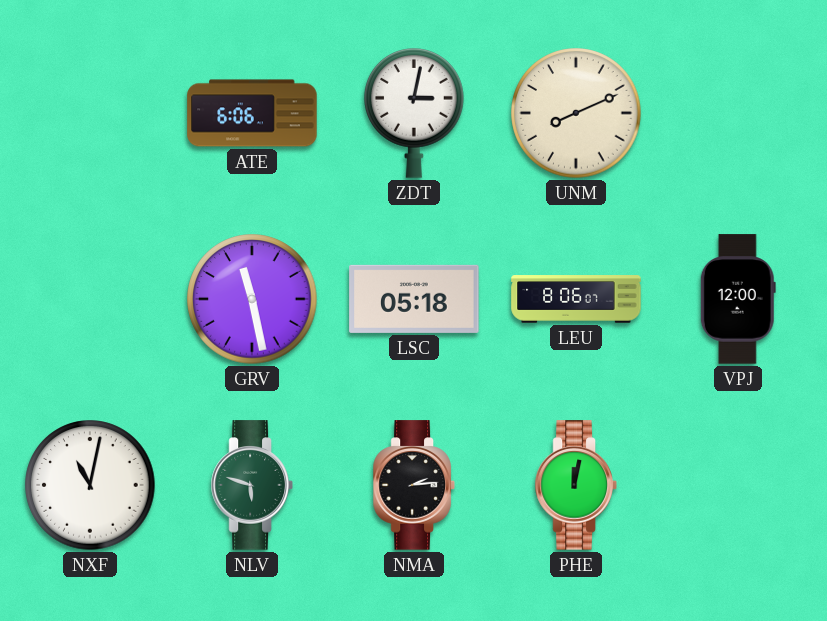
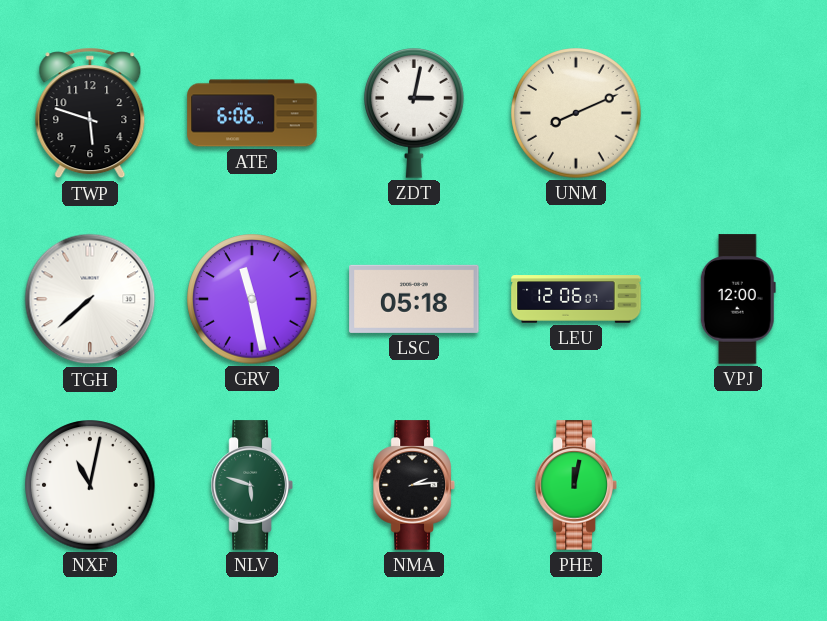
TWP: none -> 5:48 (90, 113)
TGH: none -> 7:38 (90, 299)
LEU: 8:06 -> 12:06 (576, 299)
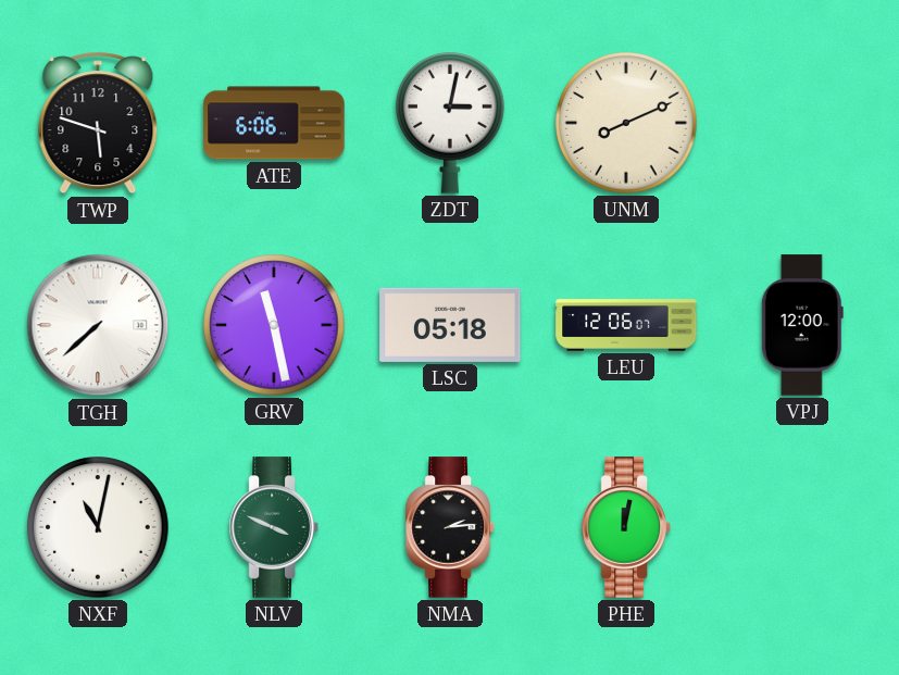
NLV: 5:48 -> 3:49 (274, 527)
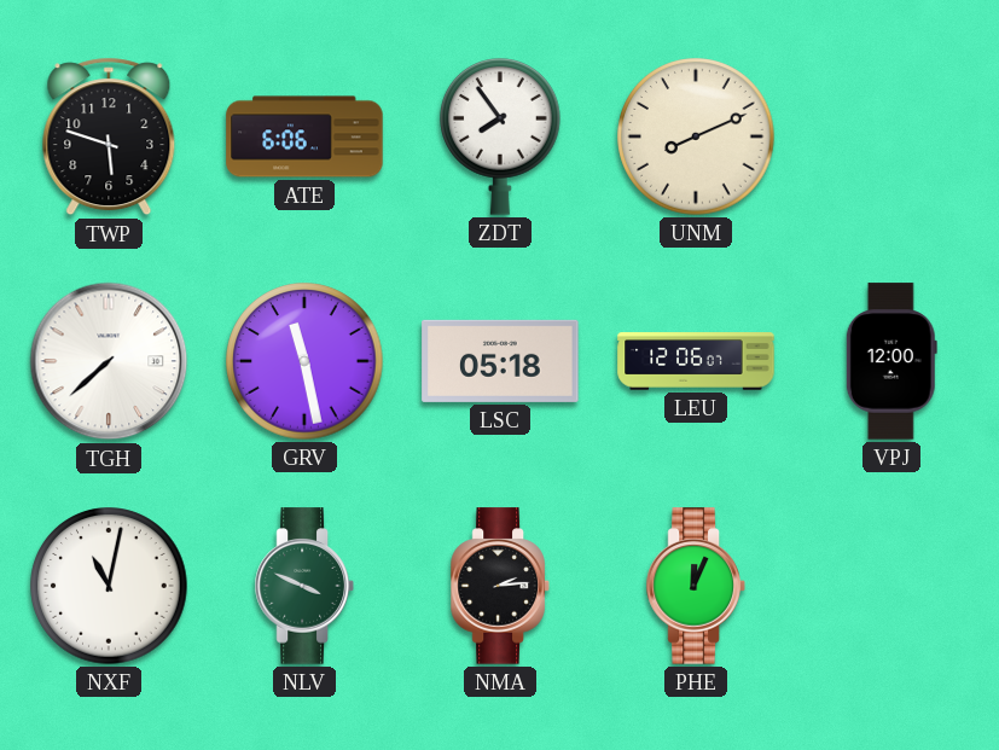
ZDT: 3:02 -> 7:54 (501, 138)
PHE: 12:02 -> 12:04 (696, 586)
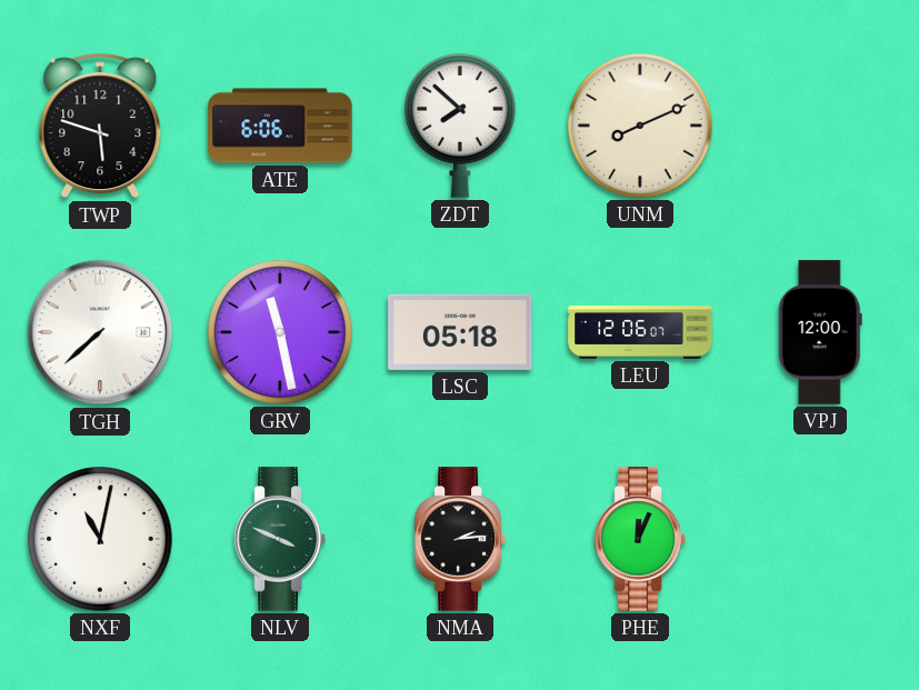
ZDT: 7:54 -> 7:52 (461, 127)
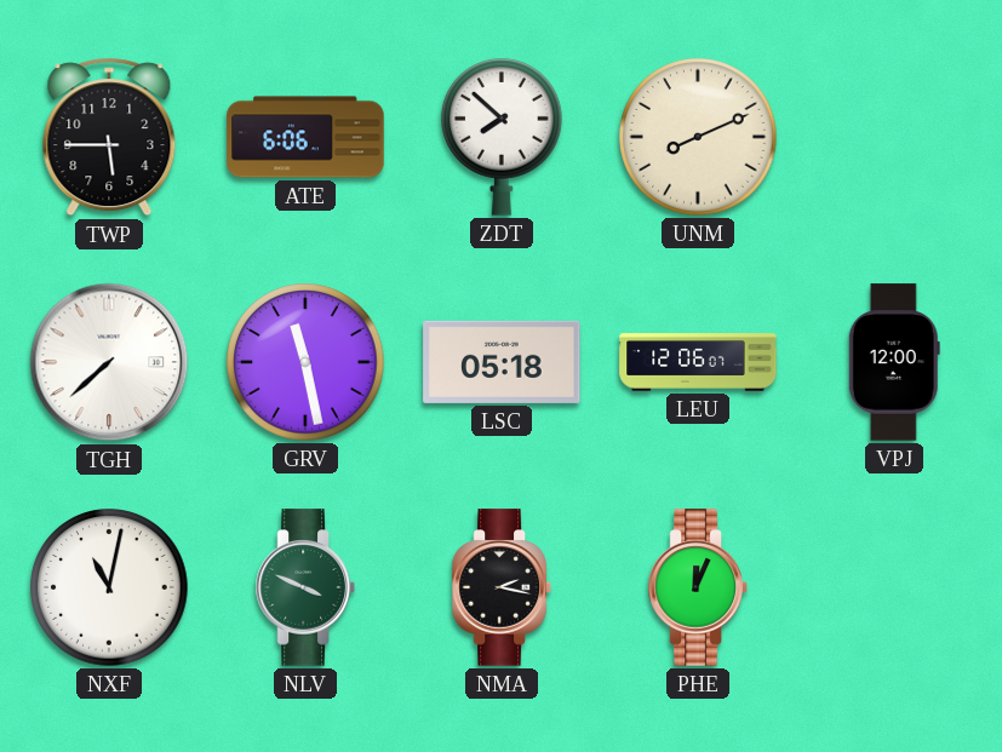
TWP: 5:48 -> 5:45 (109, 137)
NMA: 2:14 -> 2:17 (502, 587)
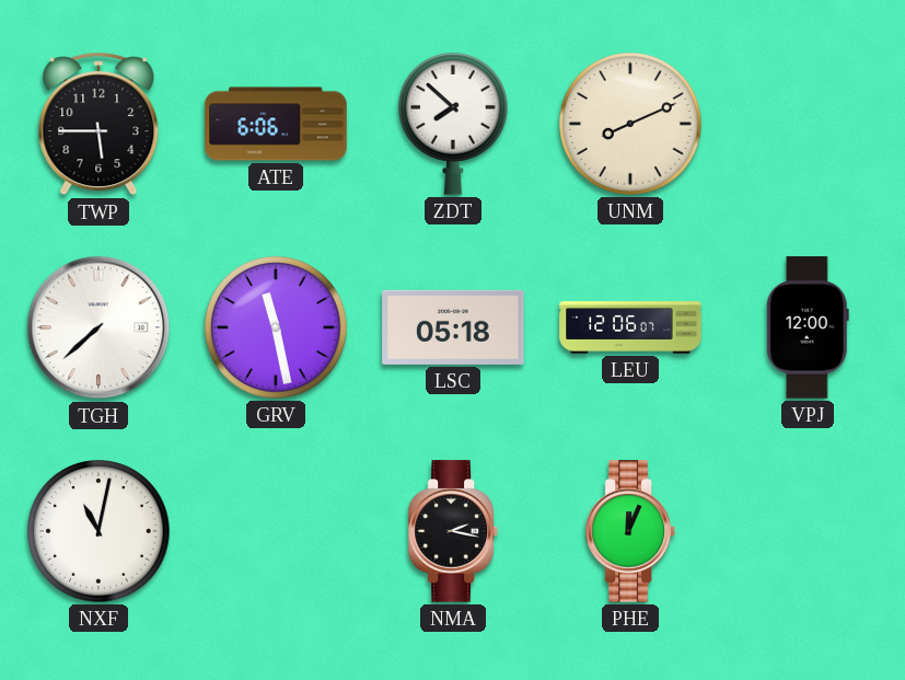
NLV: 3:49 -> none (305, 587)
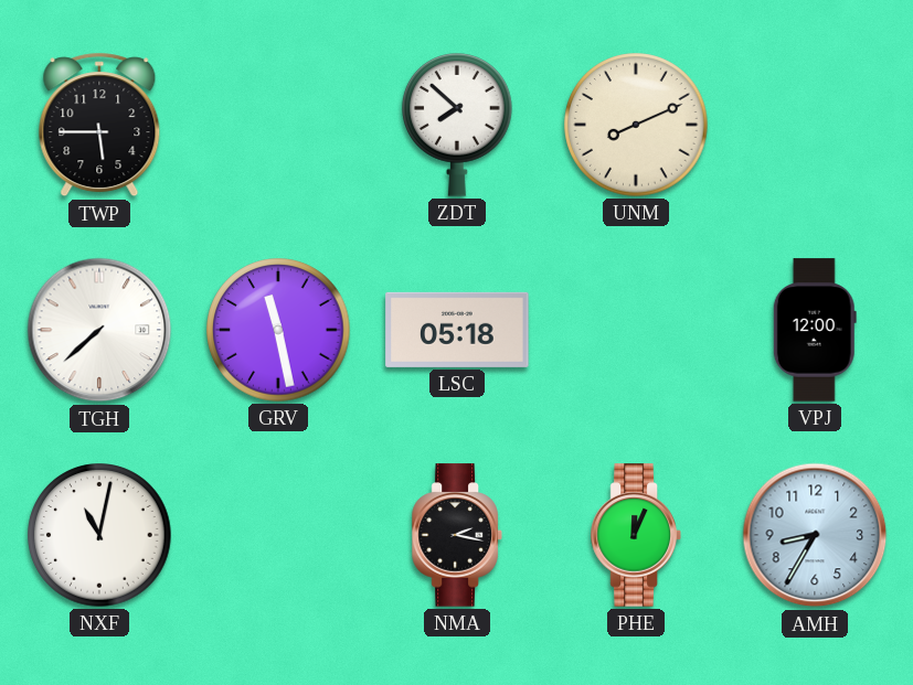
ATE: 6:06 -> none (276, 124)
LEU: 12:06 -> none (630, 327)
AMH: none -> 8:35 (815, 535)
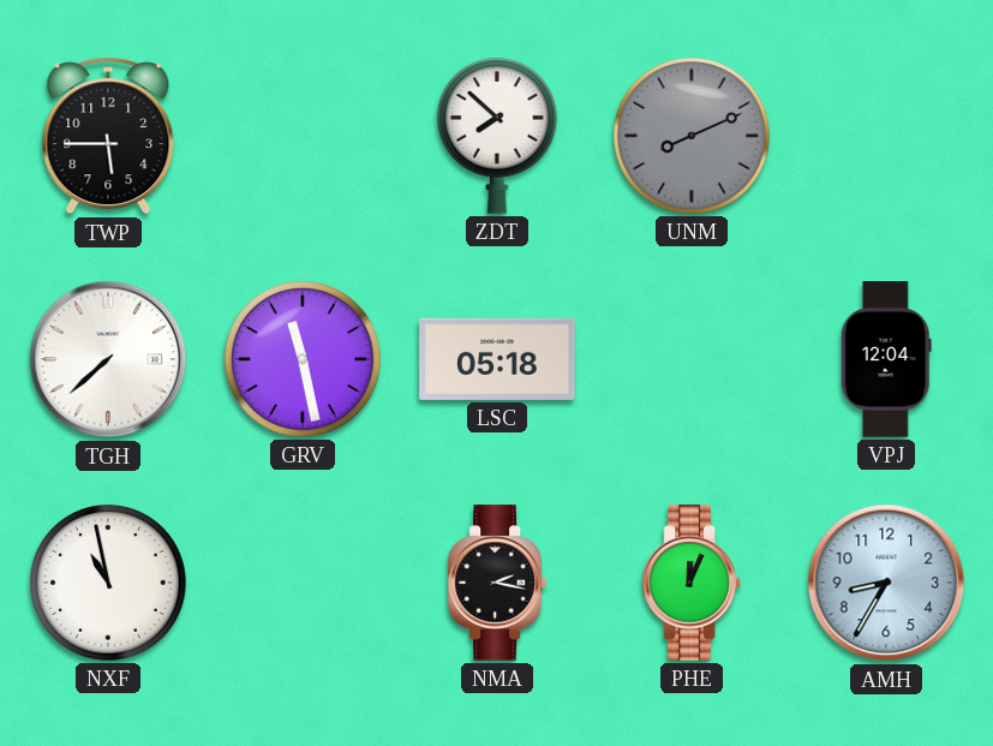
UNM dial: cream -> grey (692, 136)
VPJ: 12:00 -> 12:04 (886, 359)
NXF: 11:02 -> 10:58 (108, 583)
